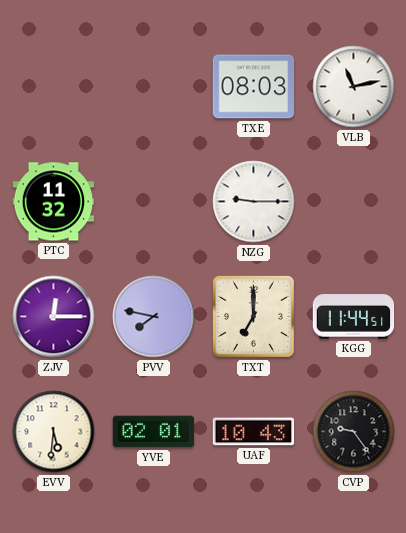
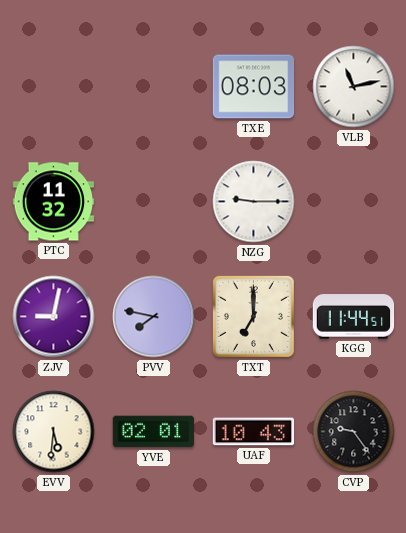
ZJV: 12:15 -> 9:02 (54, 317)
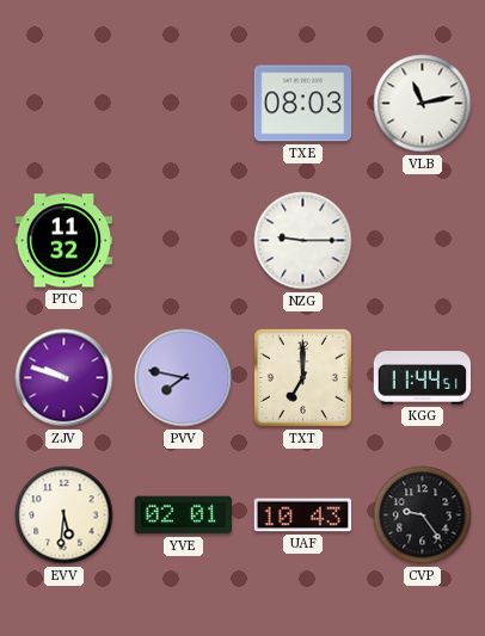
ZJV: 9:02 -> 9:48 (65, 378)
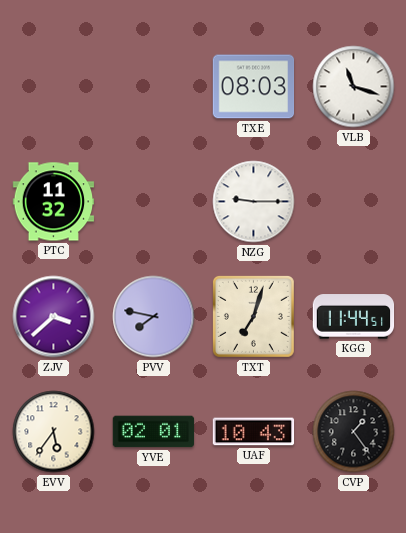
VLB: 11:13 -> 11:18 (354, 87)
ZJV: 9:48 -> 3:38 (54, 317)
TXT: 7:00 -> 7:03 (253, 316)
EVV: 5:31 -> 5:36 (54, 432)
CVP: 9:24 -> 1:24 (354, 432)
